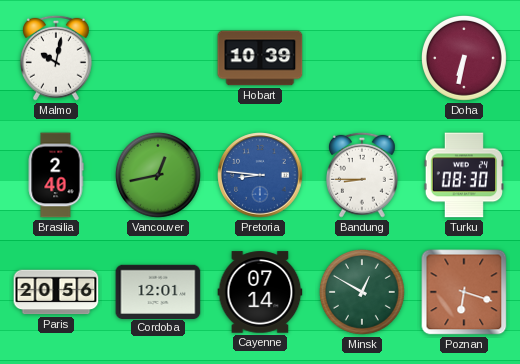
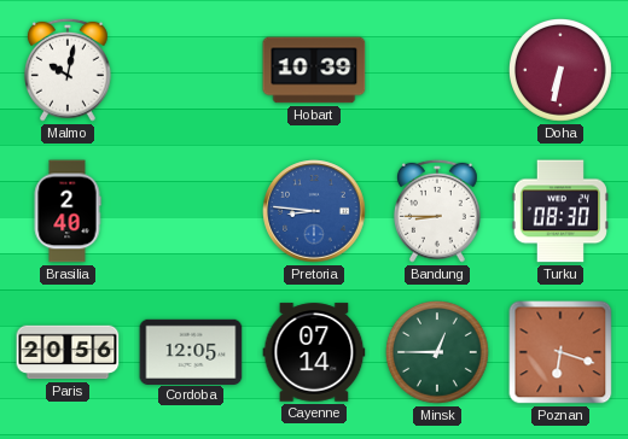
Vancouver: 12:43 -> none (159, 176)
Cordoba: 12:01 -> 12:05 (191, 351)
Minsk: 12:50 -> 12:45 (438, 353)
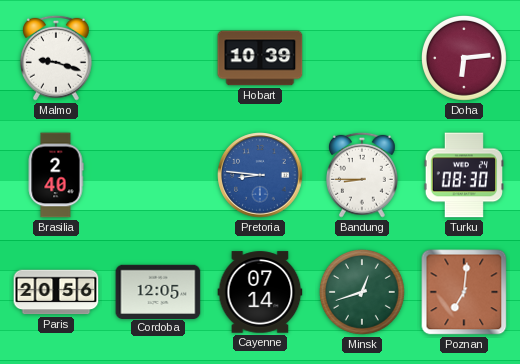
Malmo: 10:02 -> 9:18 (57, 58)
Doha: 6:32 -> 6:14 (465, 59)
Minsk: 12:45 -> 12:42 (363, 293)
Poznan: 6:18 -> 7:01 (464, 292)
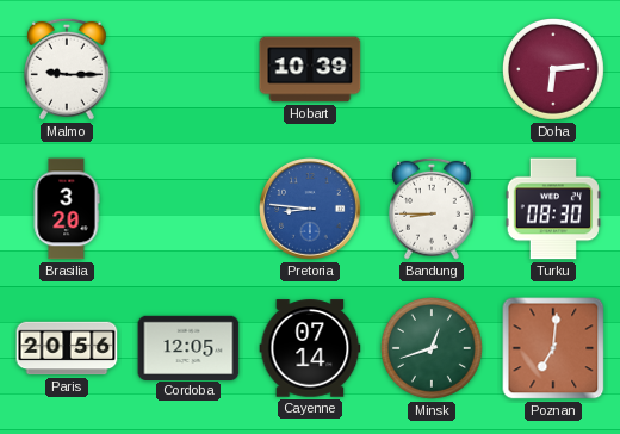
Malmo: 9:18 -> 9:15 (68, 69)
Brasilia: 2:40 -> 3:20 (67, 209)
